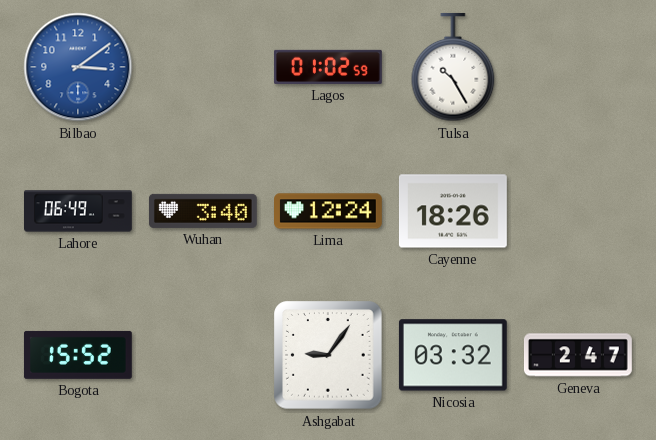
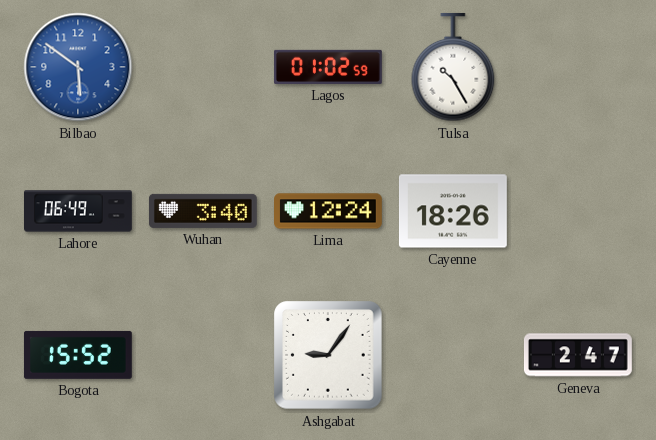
Bilbao: 3:09 -> 5:51 (78, 67)
Nicosia: 03:32 -> none (453, 355)
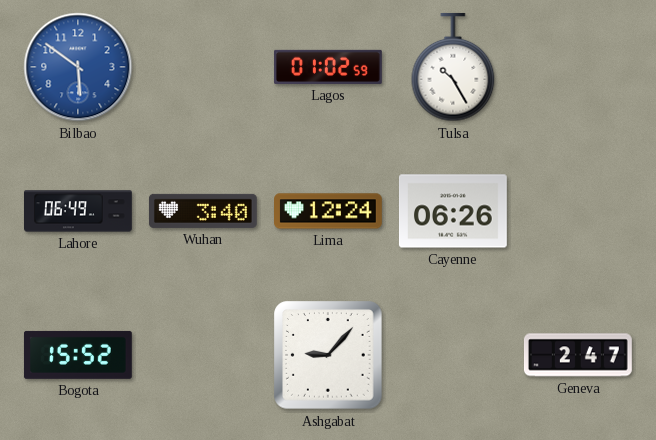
Cayenne: 18:26 -> 06:26 (453, 211)
Ashgabat: 9:06 -> 9:07 (328, 355)
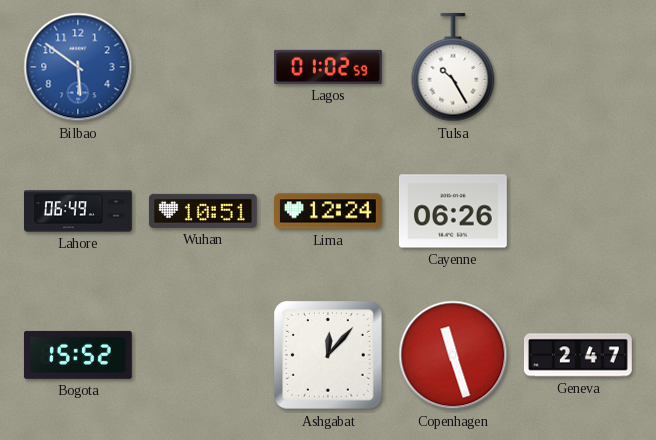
Wuhan: 3:40 -> 10:51 (203, 211)
Ashgabat: 9:07 -> 12:07 (328, 355)
Copenhagen: none -> 11:27 (453, 355)
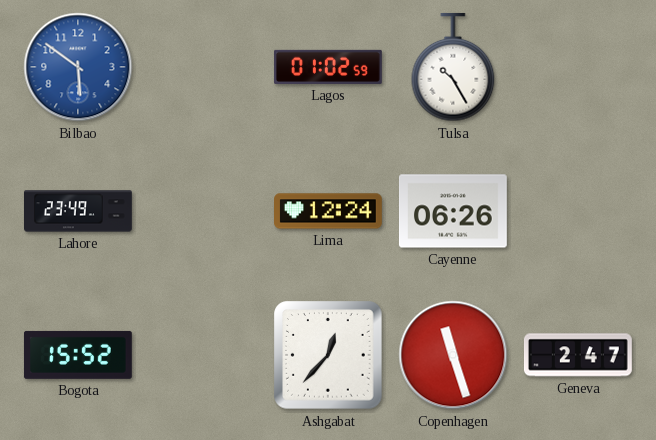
Lahore: 06:49 -> 23:49 (79, 211)
Wuhan: 10:51 -> none (203, 211)
Ashgabat: 12:07 -> 12:37 (328, 355)
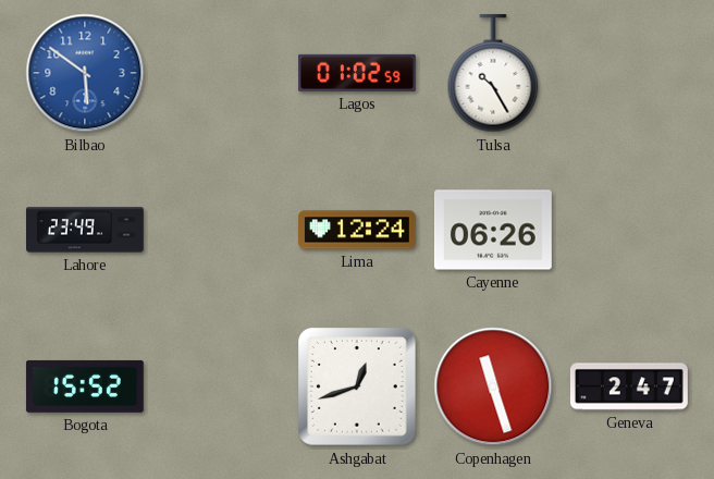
Ashgabat: 12:37 -> 12:42 (357, 386)
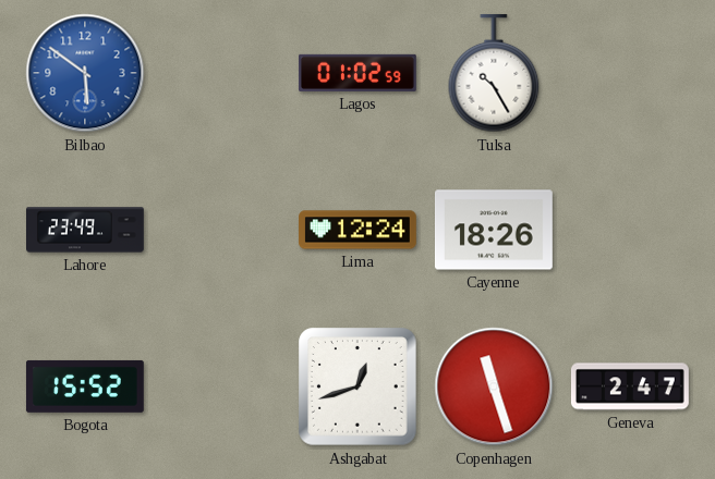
Cayenne: 06:26 -> 18:26 (494, 230)
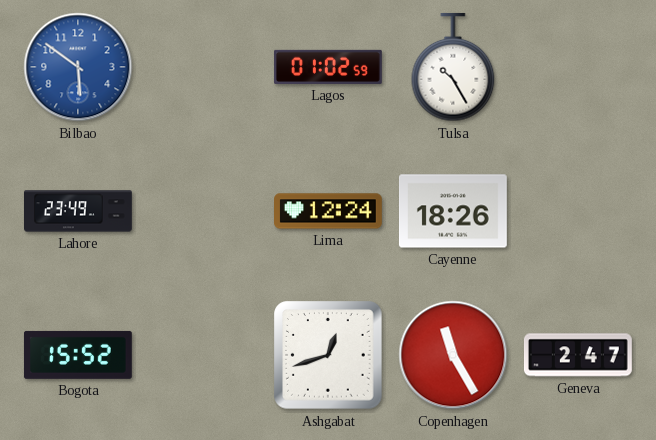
Copenhagen: 11:27 -> 11:25 (453, 355)
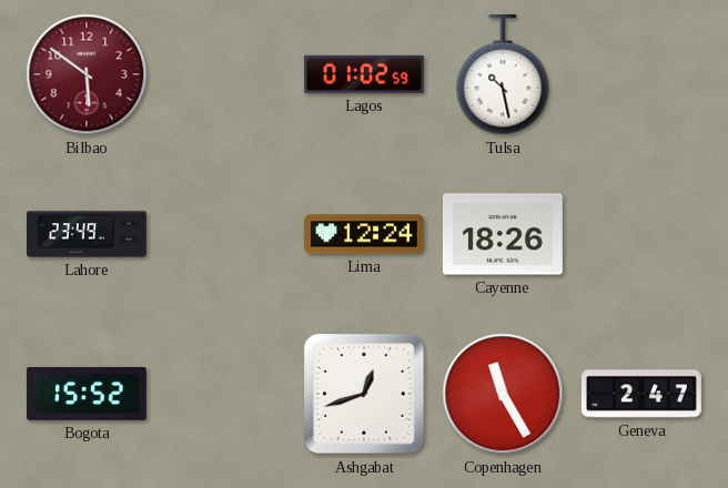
Bilbao dial: blue -> burgundy (87, 74)
Tulsa: 10:25 -> 10:28 (503, 74)
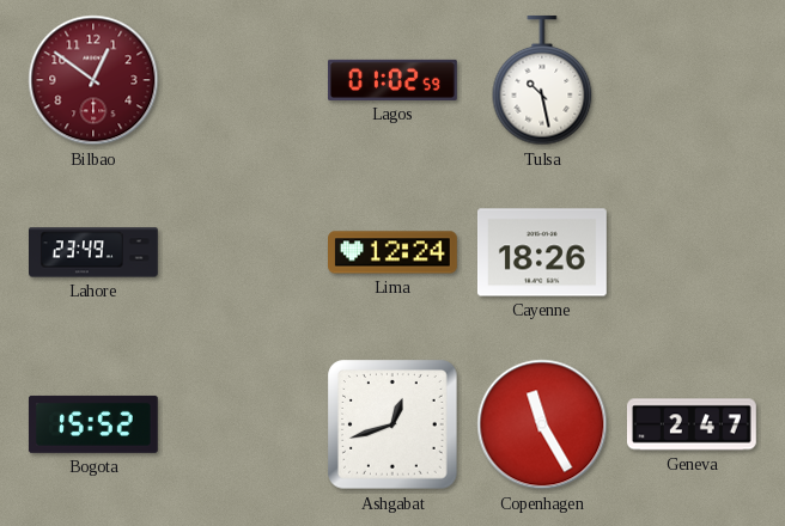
Bilbao: 5:51 -> 12:51 (93, 80)
